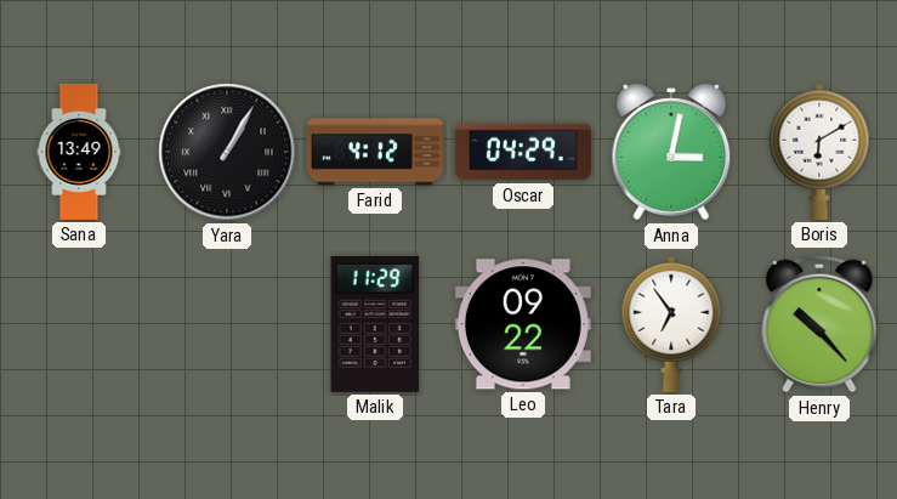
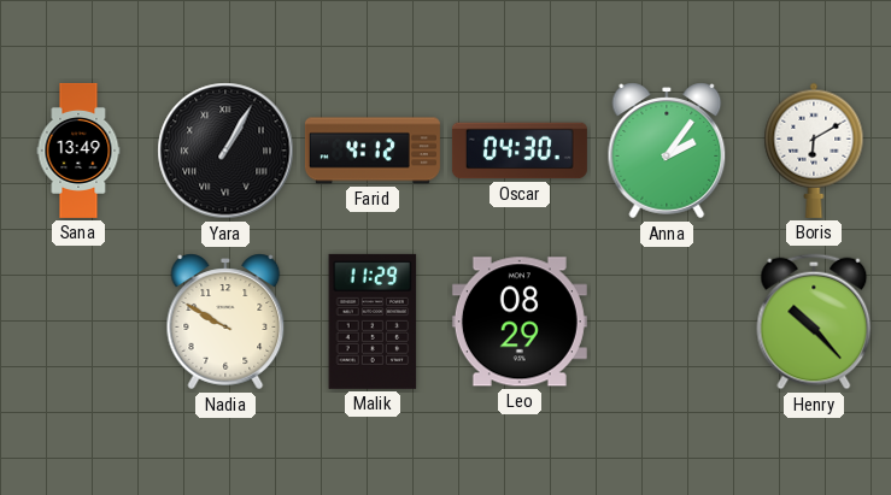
Oscar: 04:29 -> 04:30 (520, 151)
Anna: 3:02 -> 2:06 (667, 151)
Nadia: none -> 9:50 (225, 322)
Leo: 09:22 -> 08:29 (520, 322)
Tara: 6:54 -> none (671, 324)
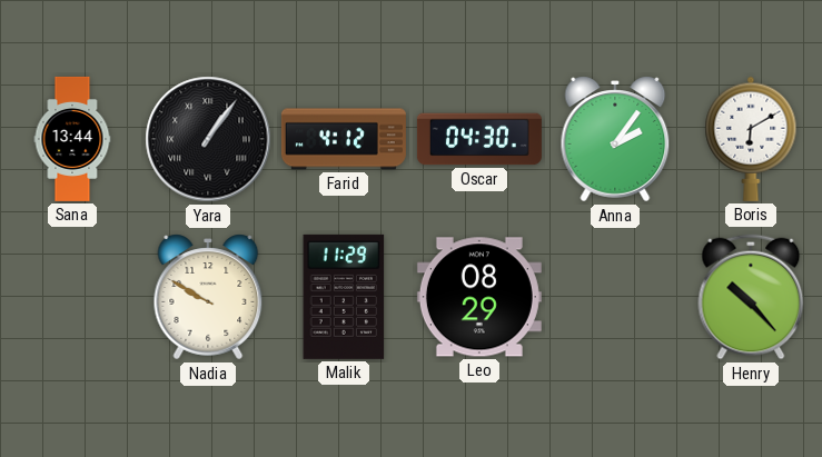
Sana: 13:49 -> 13:44 (72, 139)
Yara: 1:05 -> 1:06 (208, 139)
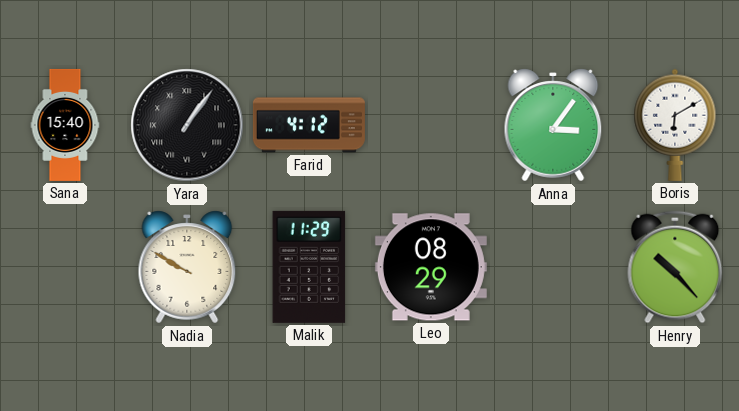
Sana: 13:44 -> 15:40 (65, 125)
Oscar: 04:30 -> none (479, 139)
Anna: 2:06 -> 3:06 (553, 125)
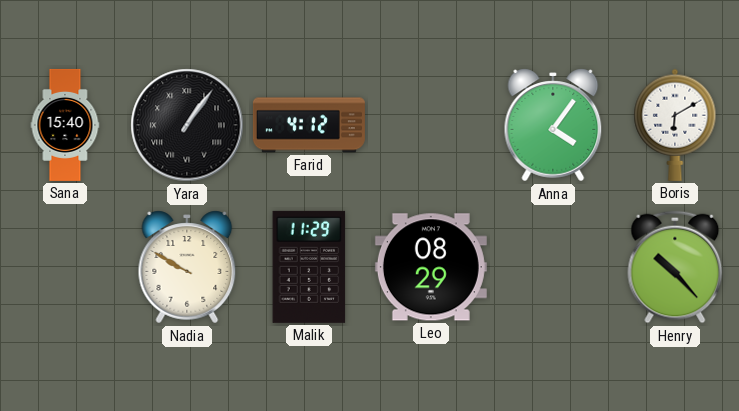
Anna: 3:06 -> 4:06 (553, 125)
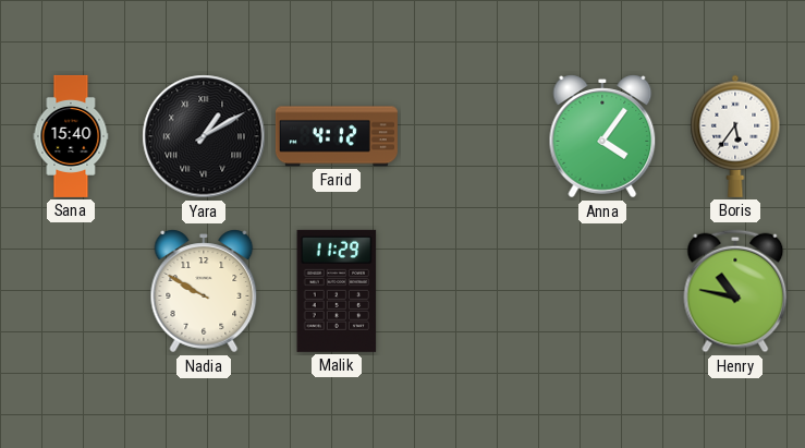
Yara: 1:06 -> 1:10 (204, 136)
Boris: 6:10 -> 5:36 (735, 136)
Leo: 08:29 -> none (431, 267)
Henry: 10:23 -> 10:47 (735, 291)
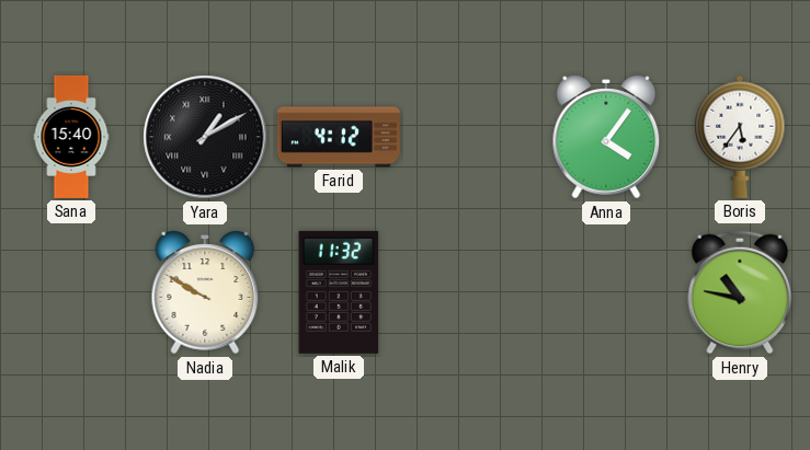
Malik: 11:29 -> 11:32 (339, 292)
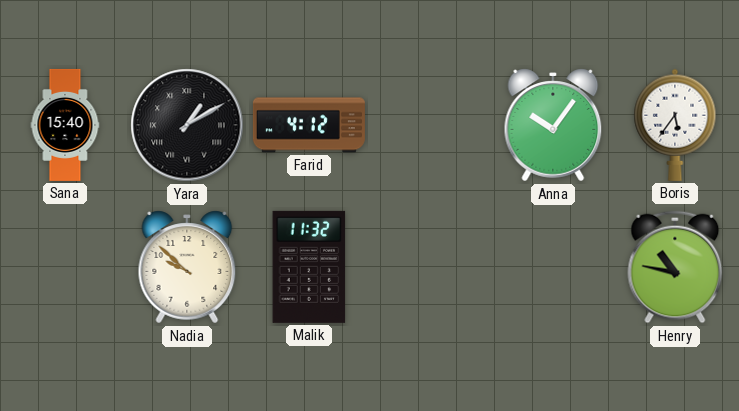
Anna: 4:06 -> 10:06 (553, 125)
Nadia: 9:50 -> 9:52 (187, 267)
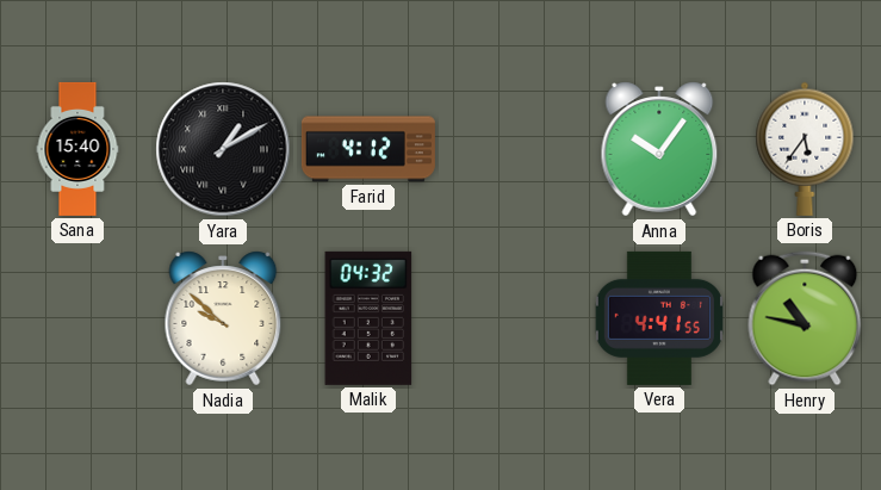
Malik: 11:32 -> 04:32 (368, 318)
Vera: none -> 4:41 (659, 318)
